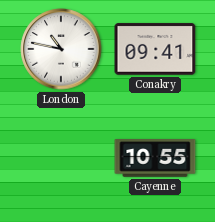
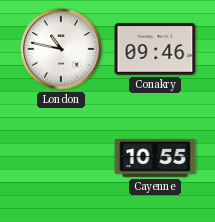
Conakry: 09:41 -> 09:46 (155, 49)
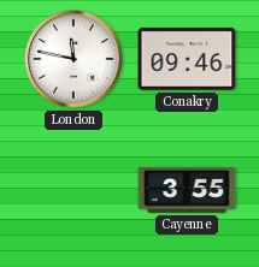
London: 10:47 -> 11:47 (73, 59)
Cayenne: 10:55 -> 3:55 (187, 190)
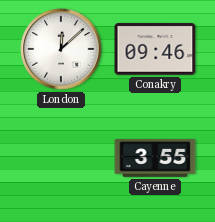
London: 11:47 -> 12:08 (61, 49)
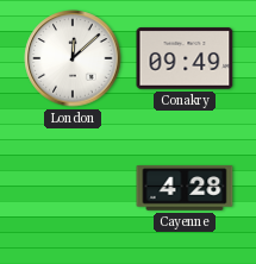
Conakry: 09:46 -> 09:49 (185, 58)
Cayenne: 3:55 -> 4:28 (185, 188)
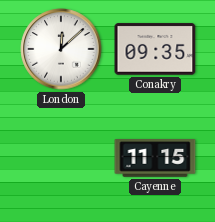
Conakry: 09:49 -> 09:35 (155, 49)
Cayenne: 4:28 -> 11:15 (155, 158)
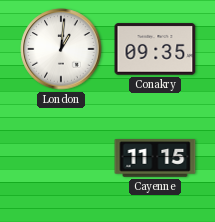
London: 12:08 -> 1:01 (61, 49)
